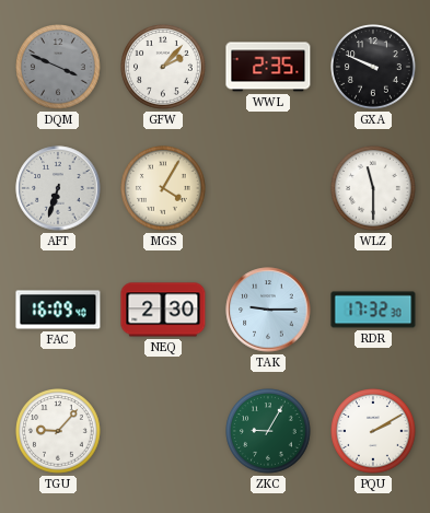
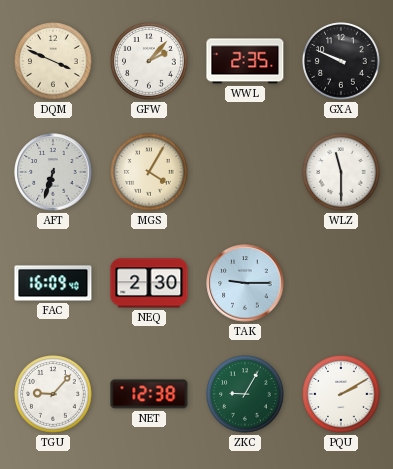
DQM dial: grey -> cream (53, 61)
RDR: 17:32 -> none (373, 310)
NET: none -> 12:38 (149, 394)
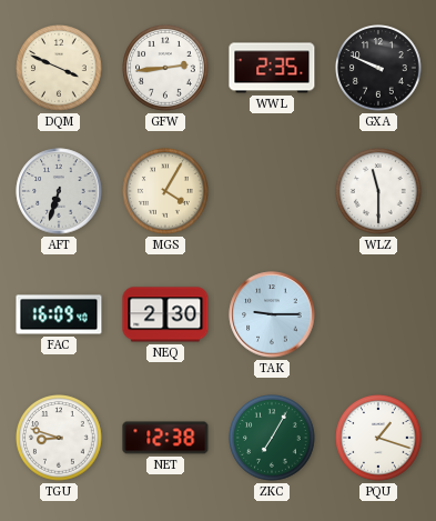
GFW: 2:07 -> 2:44 (165, 68)
TGU: 9:07 -> 8:48 (59, 438)
ZKC: 9:05 -> 7:05 (272, 438)
PQU: 2:10 -> 1:18 (378, 438)
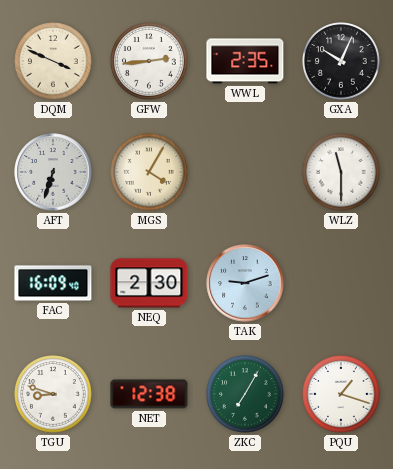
GXA: 9:49 -> 10:04 (341, 61)
TAK: 9:15 -> 9:12 (245, 283)
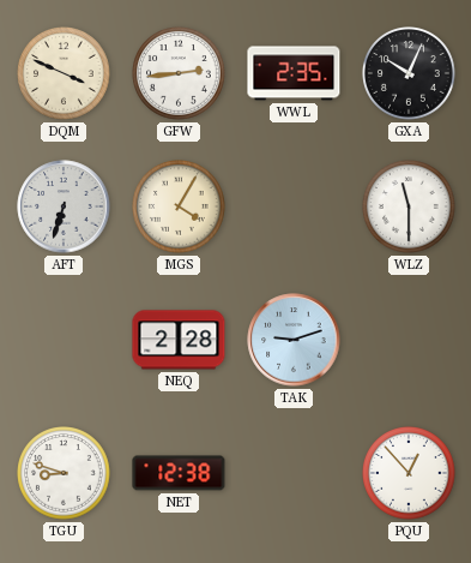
FAC: 16:09 -> none (53, 283)
NEQ: 2:30 -> 2:28 (179, 340)
ZKC: 7:05 -> none (245, 394)
PQU: 1:18 -> 12:53 (409, 473)
